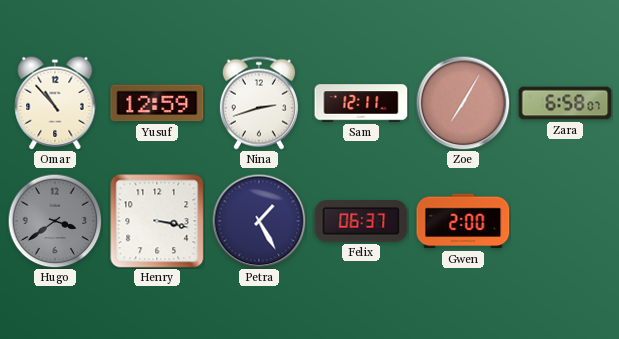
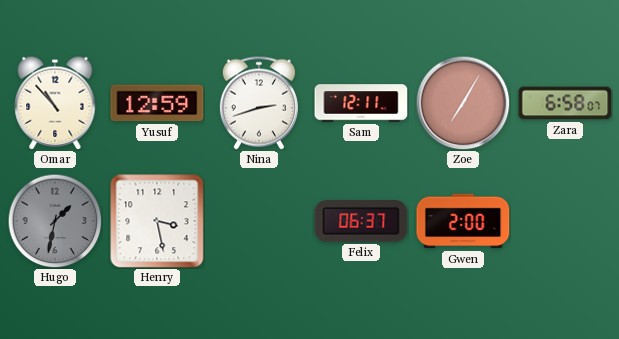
Hugo: 3:39 -> 1:32 (55, 221)
Henry: 3:17 -> 3:28 (157, 221)
Petra: 1:25 -> none (259, 221)
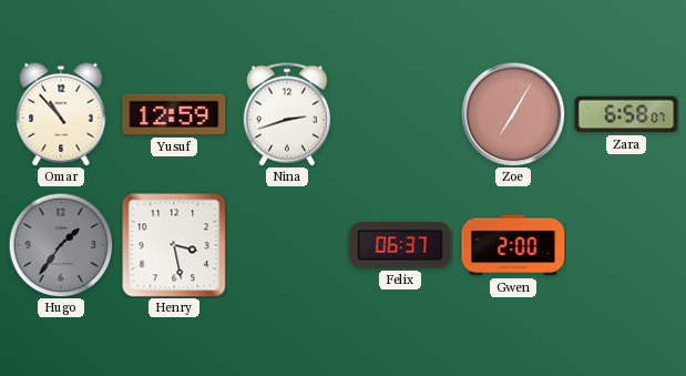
Sam: 12:11 -> none (361, 103)
Hugo: 1:32 -> 1:36 (61, 245)
